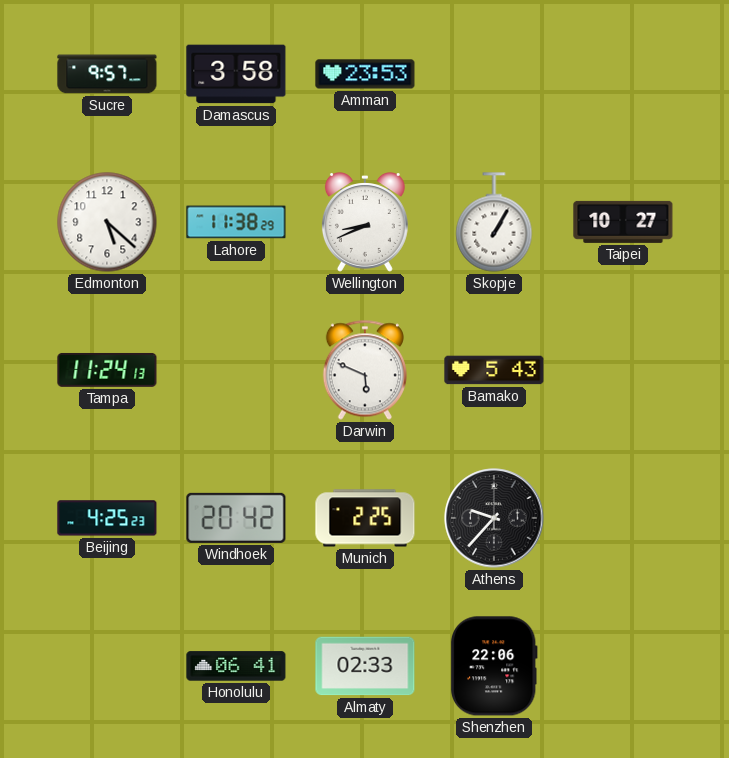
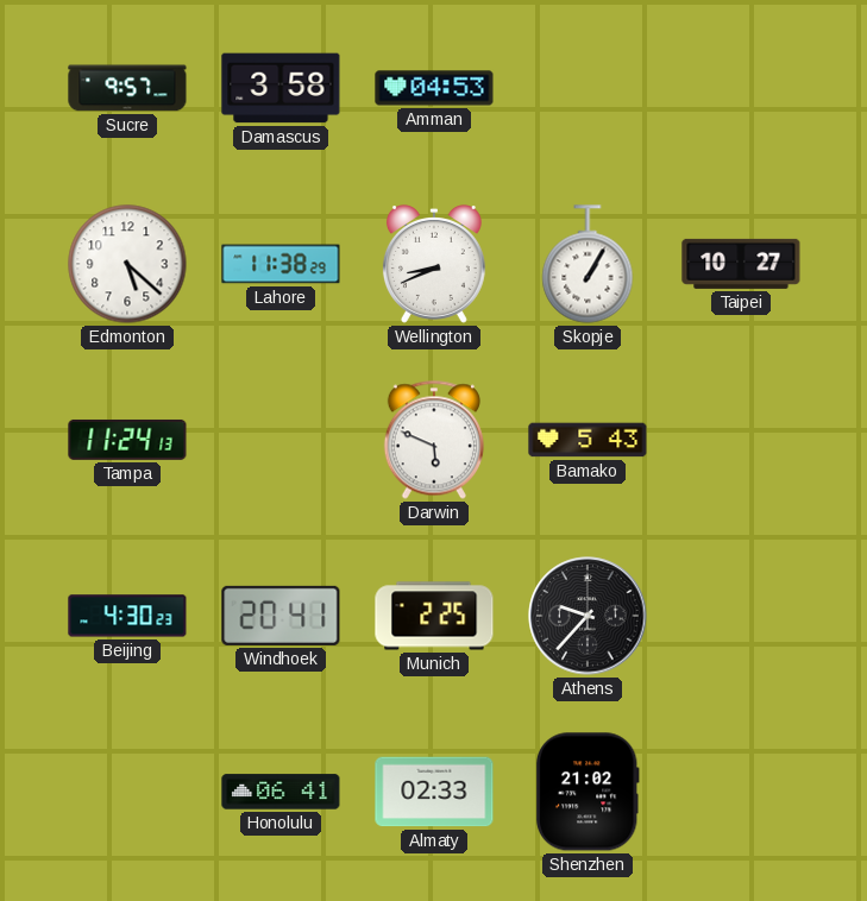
Amman: 23:53 -> 04:53 (434, 88)
Beijing: 4:25 -> 4:30 (127, 616)
Windhoek: 20:42 -> 20:41 (281, 616)
Shenzhen: 22:06 -> 21:02 (588, 792)
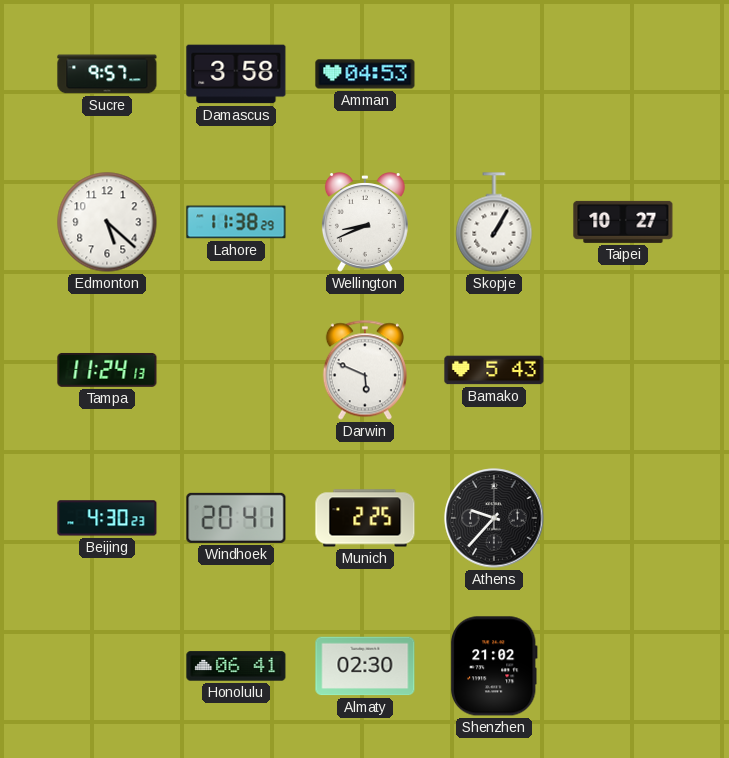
Almaty: 02:33 -> 02:30 (365, 666)
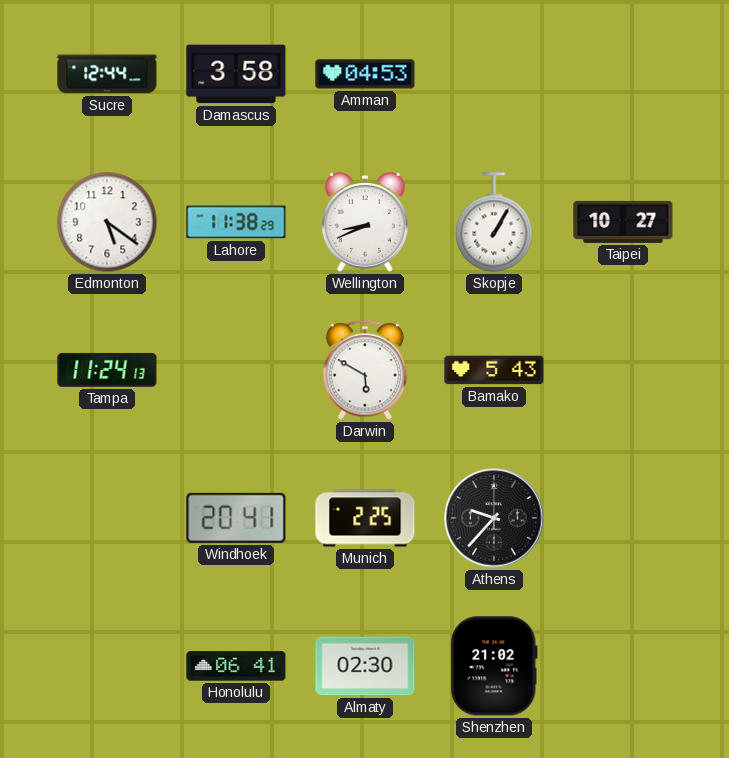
Sucre: 9:57 -> 12:44 (107, 74)
Edmonton: 5:22 -> 5:21 (107, 222)
Darwin: 5:49 -> 5:50 (365, 370)
Beijing: 4:30 -> none (107, 518)
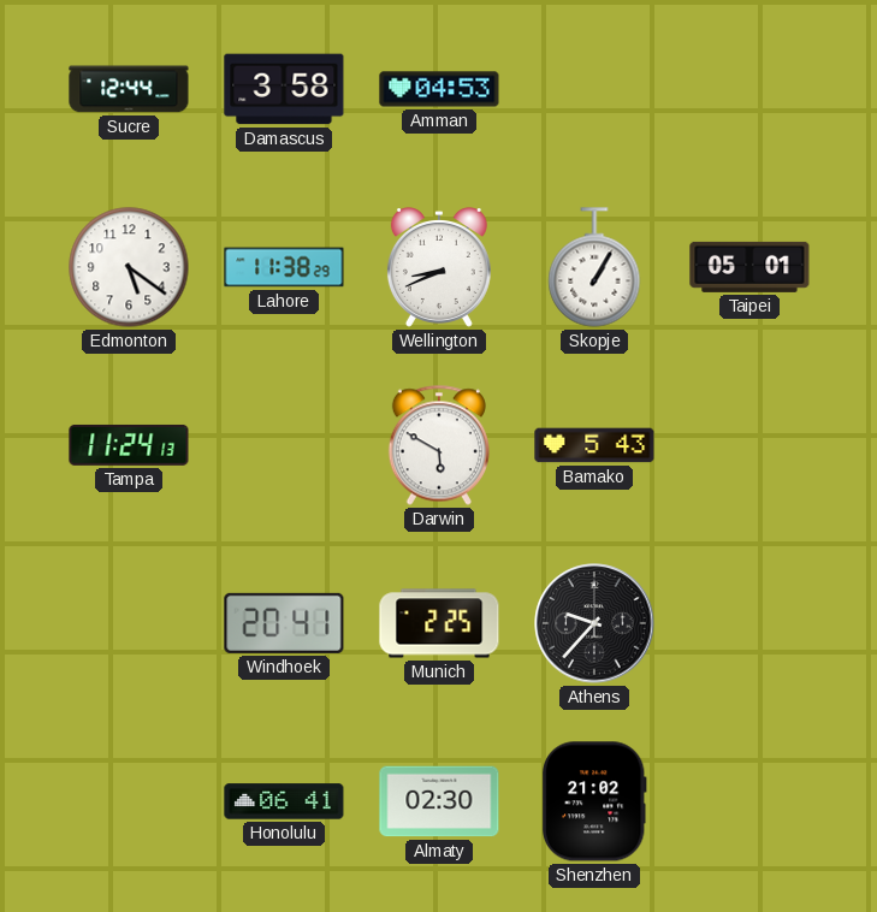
Taipei: 10:27 -> 05:01 (749, 267)
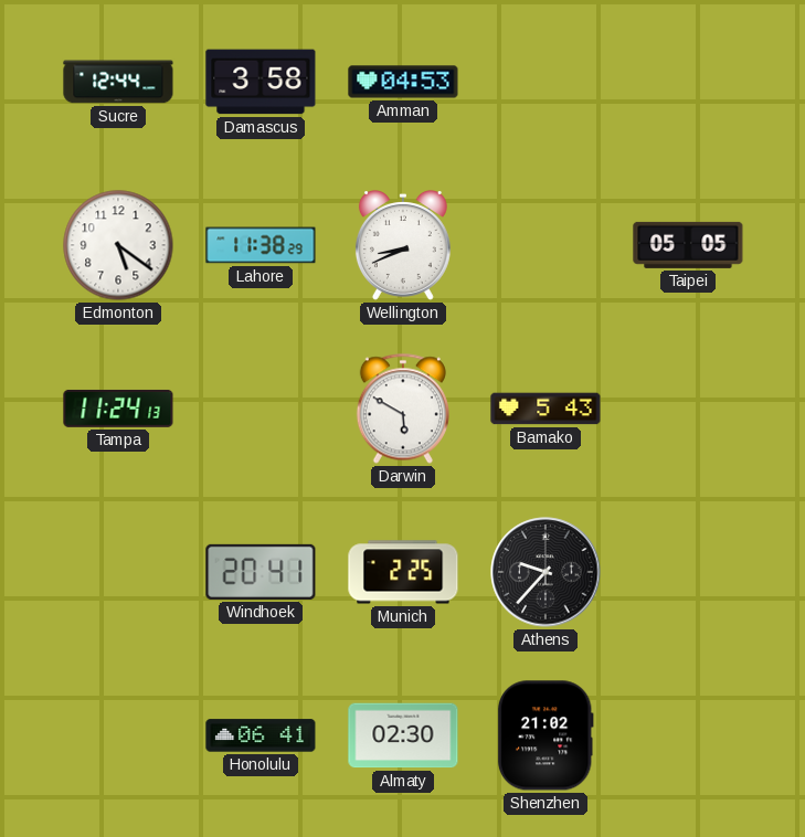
Skopje: 1:05 -> none (594, 267)
Taipei: 05:01 -> 05:05 (688, 245)
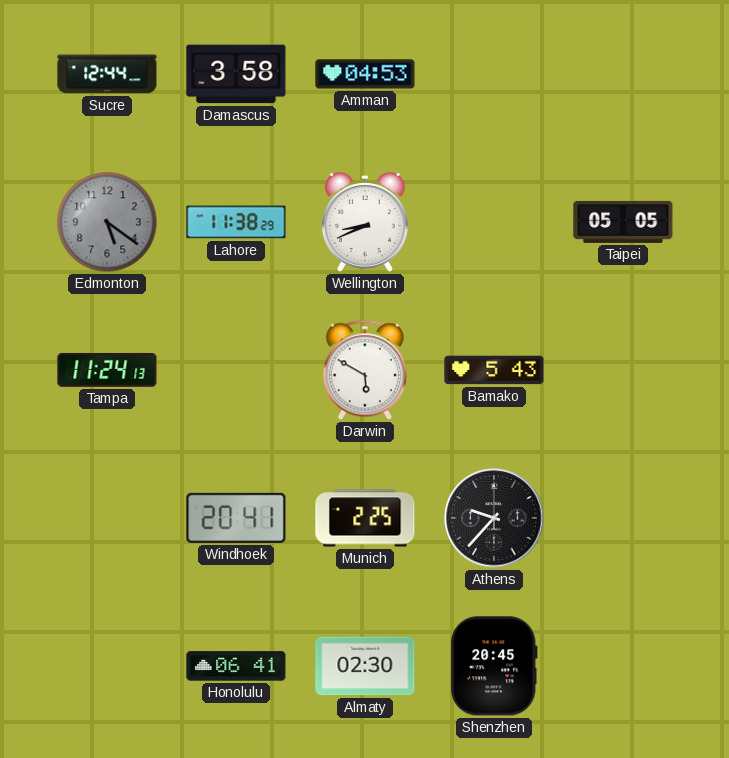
Edmonton dial: white -> grey (107, 222)
Shenzhen: 21:02 -> 20:45 (494, 666)
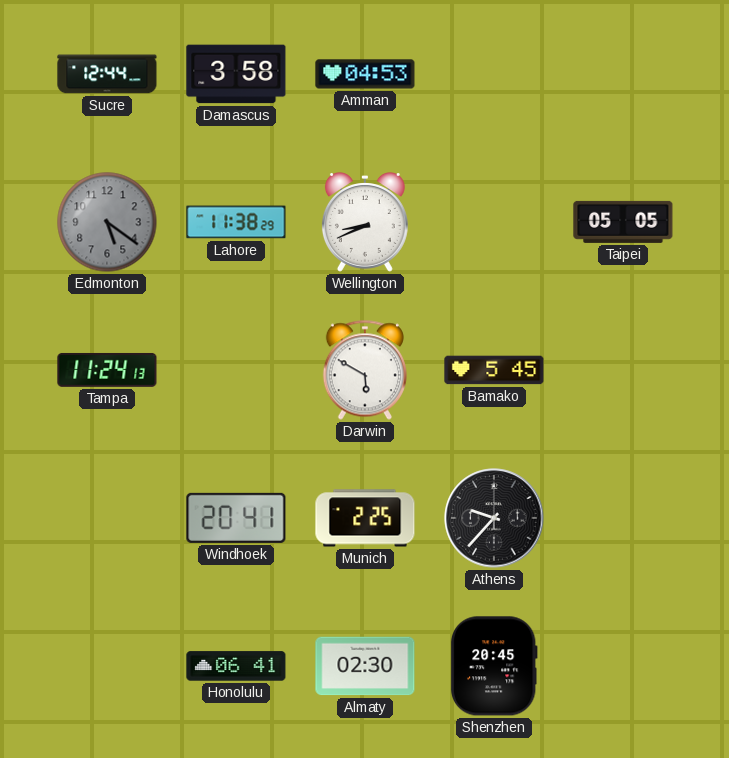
Bamako: 5:43 -> 5:45 (494, 370)
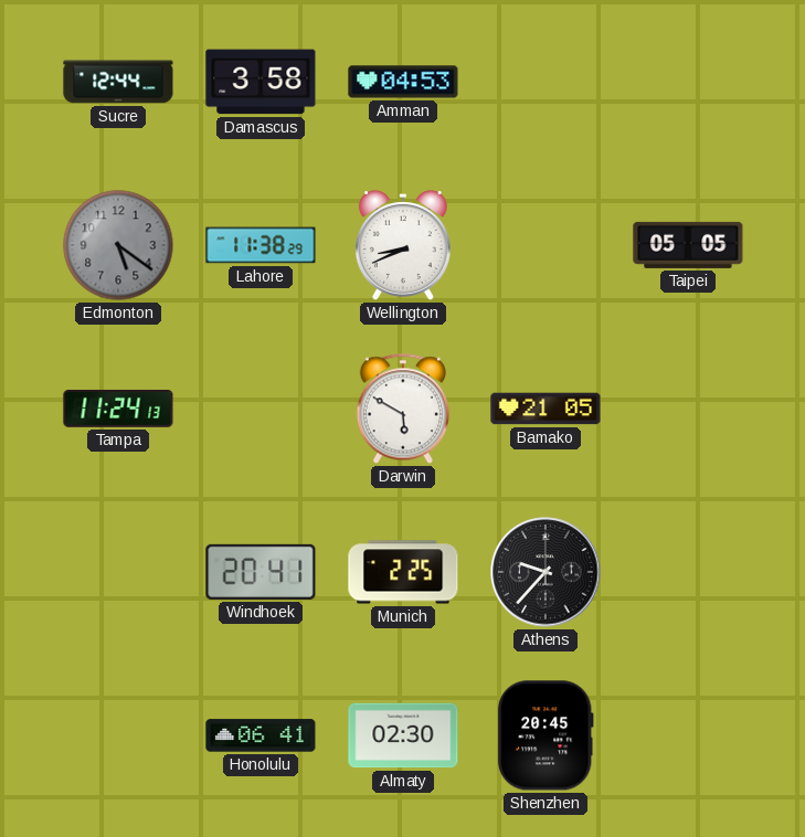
Bamako: 5:45 -> 21:05 (546, 409)
